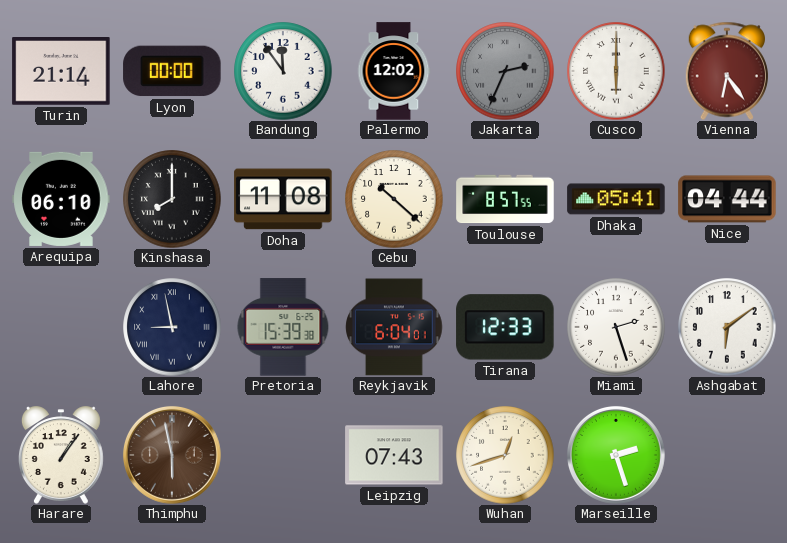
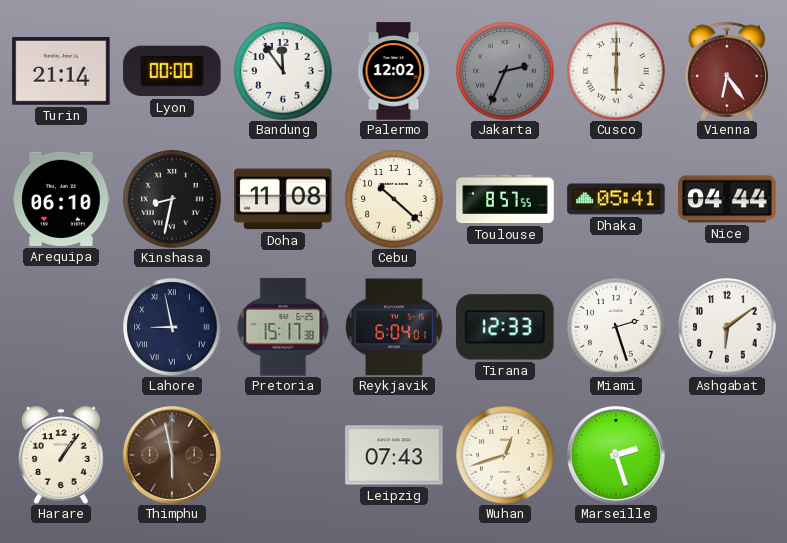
Kinshasa: 8:00 -> 8:32 (172, 199)
Pretoria: 15:39 -> 15:17 (283, 327)
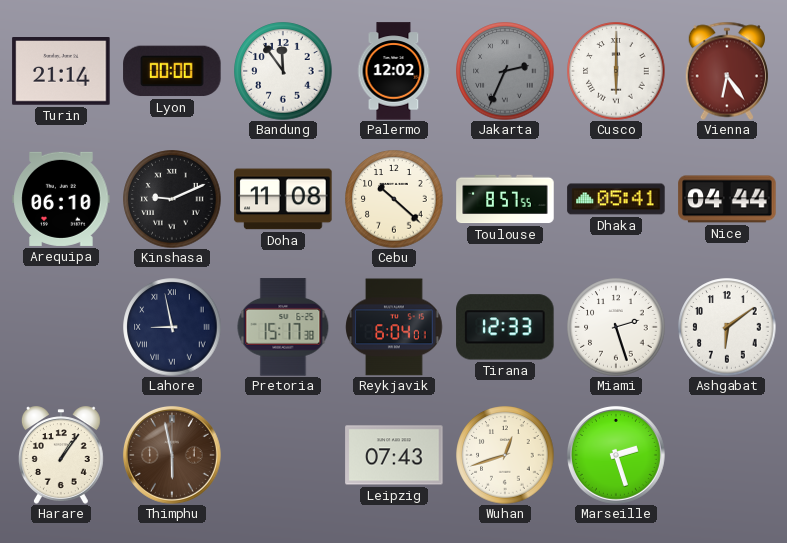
Kinshasa: 8:32 -> 9:11 (172, 199)
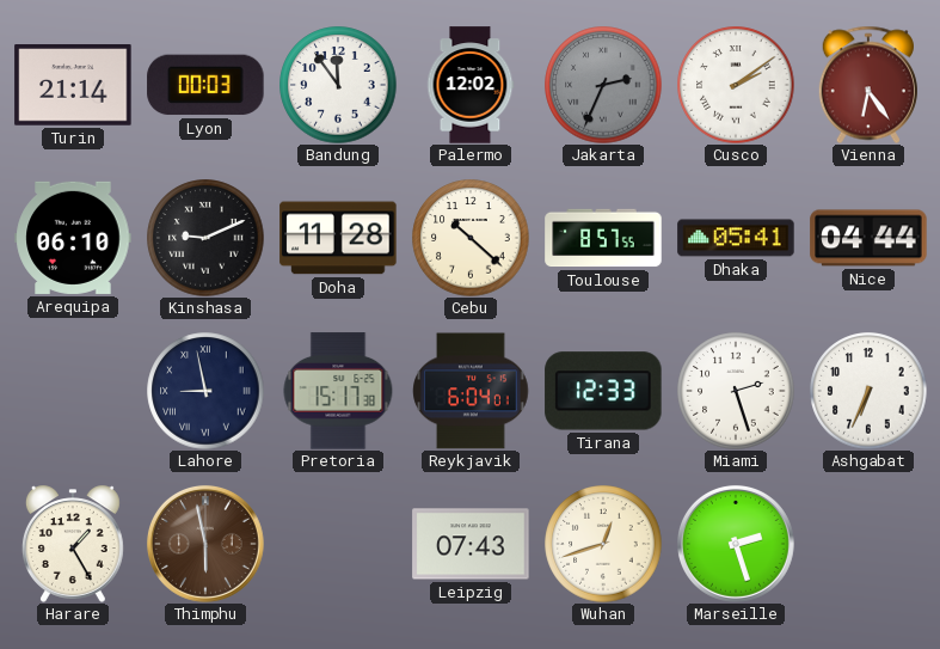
Lyon: 00:00 -> 00:03 (205, 85)
Cusco: 6:00 -> 2:09 (736, 85)
Doha: 11:08 -> 11:28 (338, 238)
Ashgabat: 6:09 -> 6:34 (868, 391)
Harare: 1:06 -> 1:25 (73, 544)
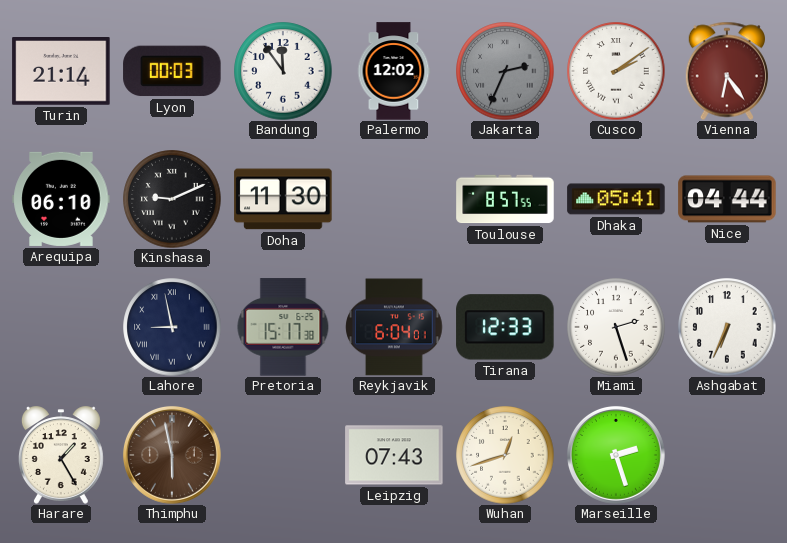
Doha: 11:28 -> 11:30 (283, 199)
Cebu: 10:22 -> none (471, 238)
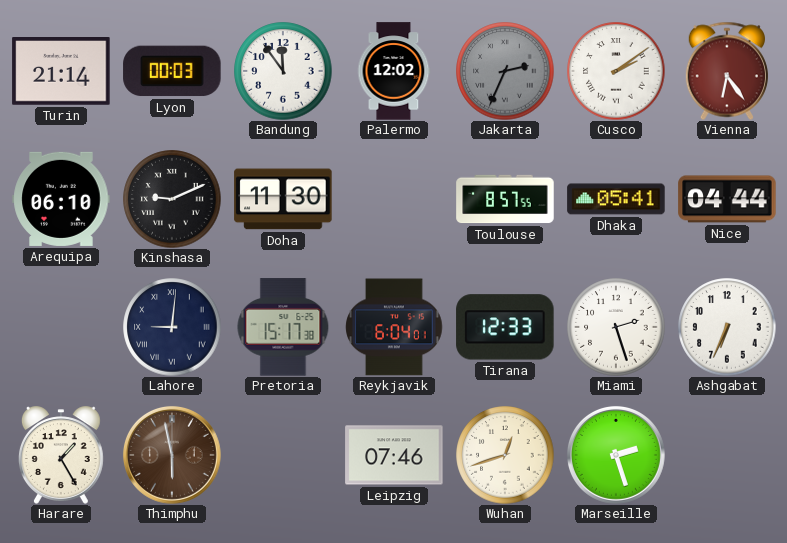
Lahore: 8:58 -> 9:01 (172, 327)
Leipzig: 07:43 -> 07:46 (394, 455)
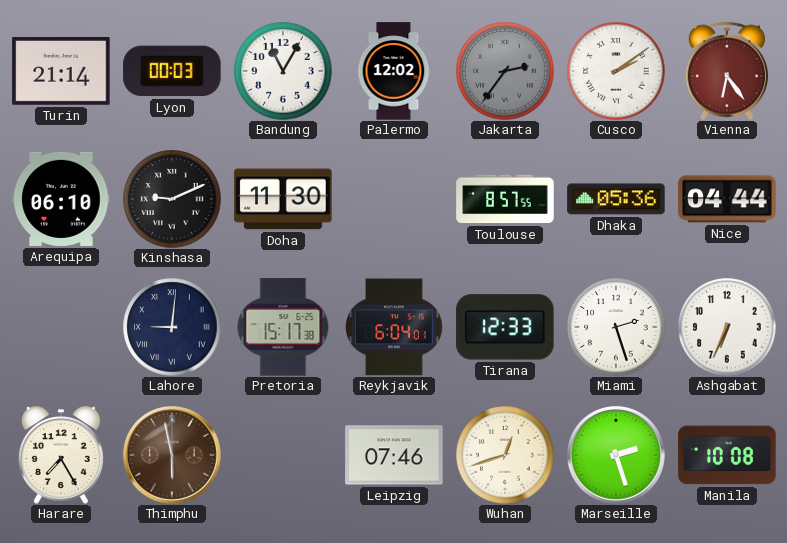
Bandung: 11:54 -> 11:05 (283, 71)
Jakarta: 2:34 -> 2:36 (505, 71)
Dhaka: 05:41 -> 05:36 (616, 199)
Harare: 1:25 -> 7:25 (61, 455)
Manila: none -> 10:08 (727, 455)
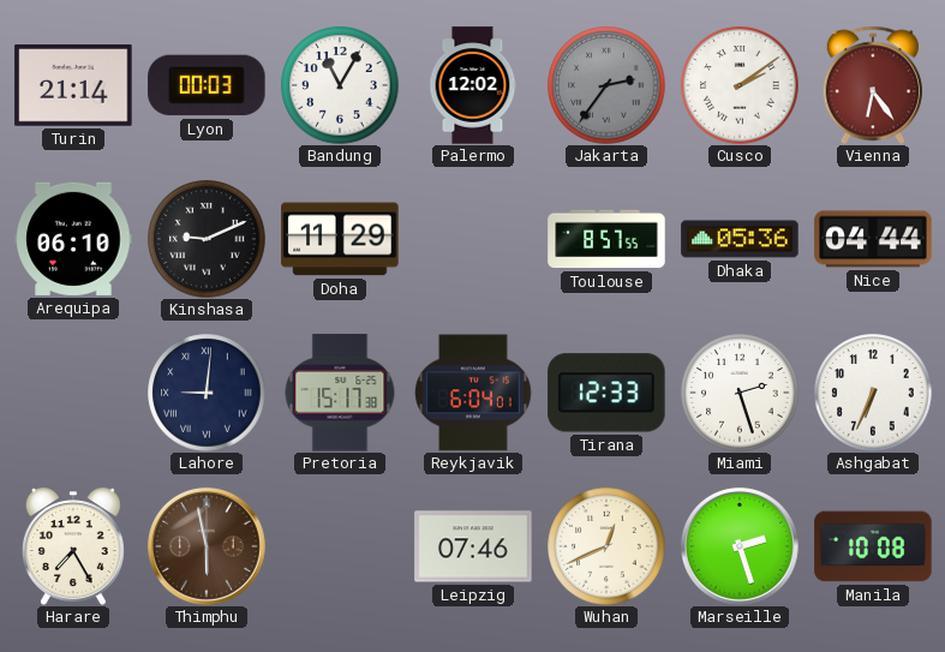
Doha: 11:30 -> 11:29 (340, 239)
Wuhan: 12:42 -> 12:41 (606, 546)
